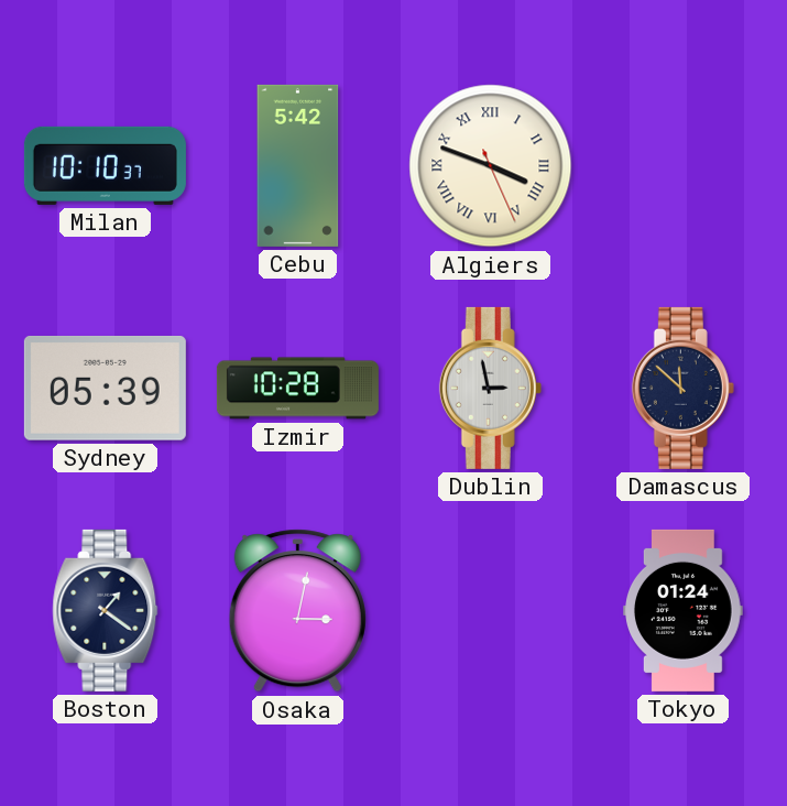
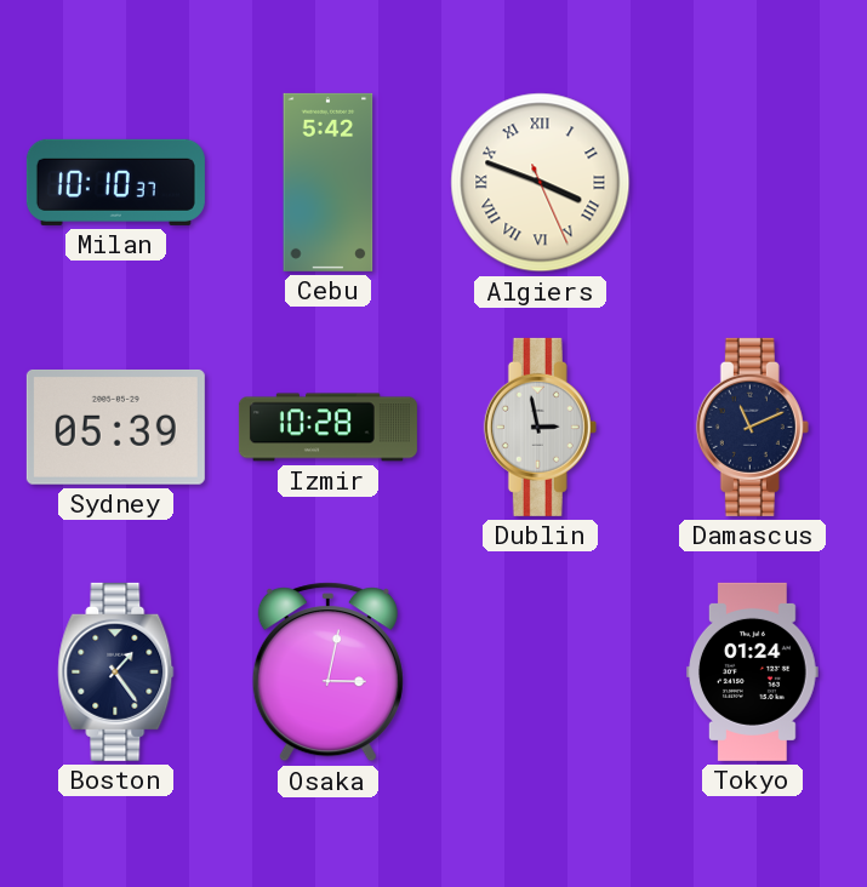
Damascus: 11:52 -> 11:11 (752, 427)
Boston: 1:21 -> 1:24 (116, 671)
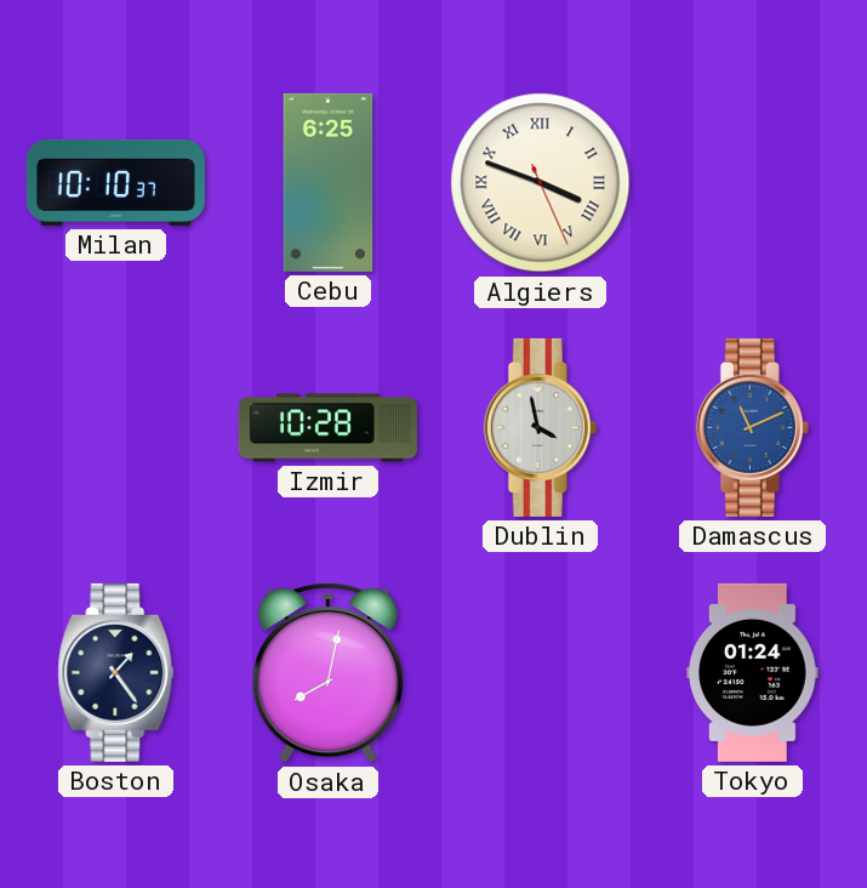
Cebu: 5:42 -> 6:25 (329, 182)
Sydney: 05:39 -> none (115, 427)
Dublin: 2:58 -> 3:58 (540, 427)
Damascus dial: navy -> blue (752, 427)
Osaka: 3:02 -> 8:02 (327, 673)
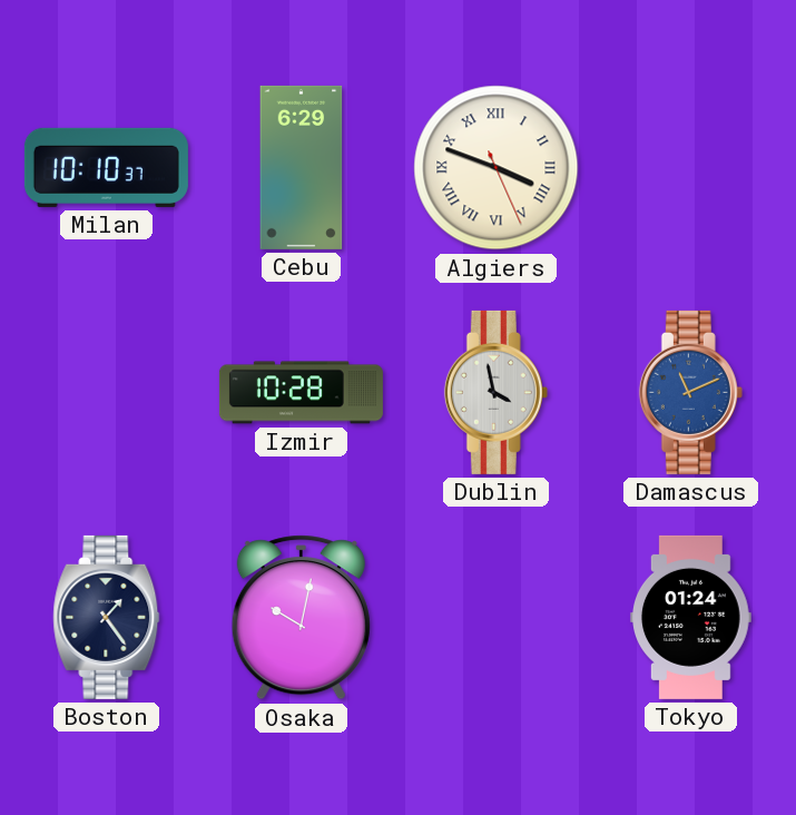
Cebu: 6:25 -> 6:29 (302, 167)
Osaka: 8:02 -> 10:02 (301, 618)
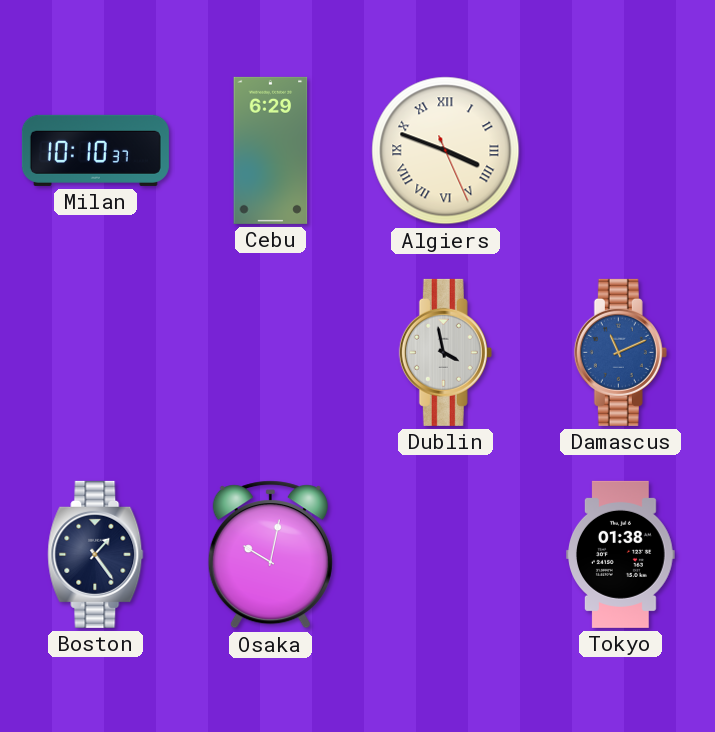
Izmir: 10:28 -> none (301, 393)
Tokyo: 01:24 -> 01:38 (621, 554)
